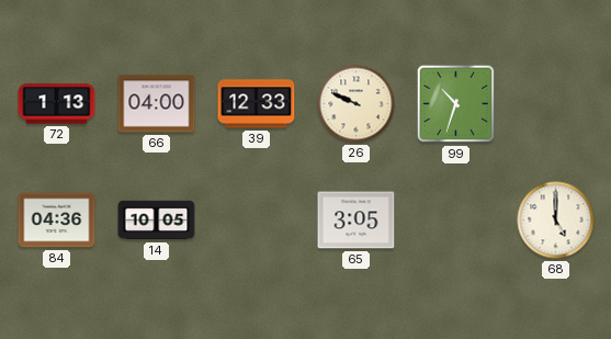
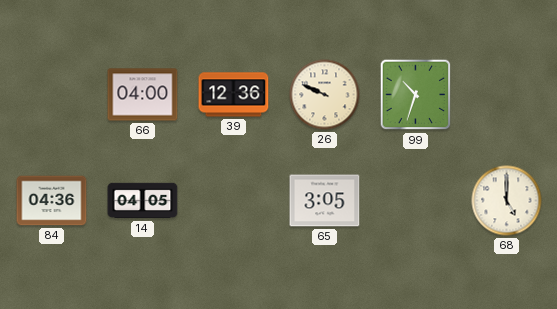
72: 1:13 -> none (57, 104)
39: 12:33 -> 12:36 (234, 95)
14: 10:05 -> 04:05 (143, 201)
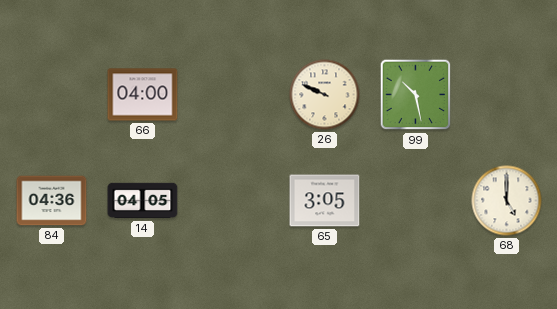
39: 12:36 -> none (234, 95)
99: 10:33 -> 10:28 (416, 95)
